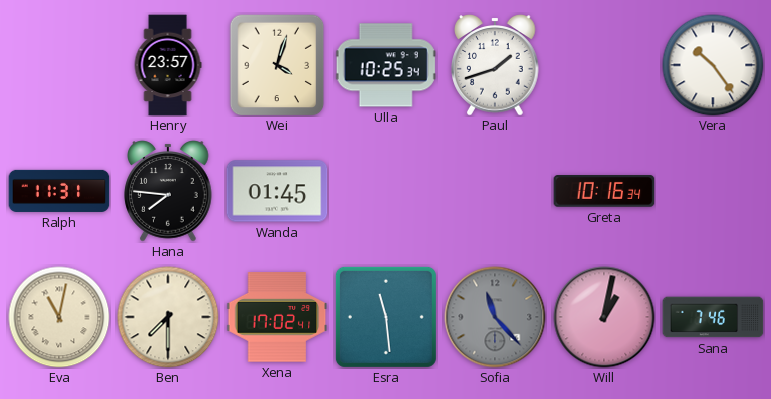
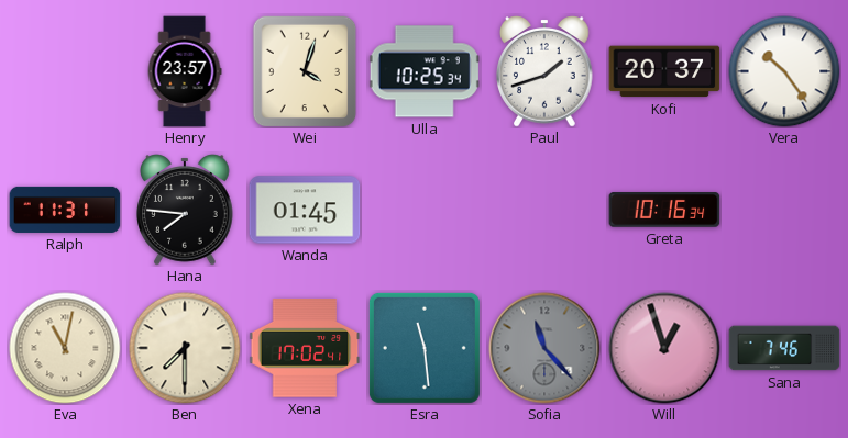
Kofi: none -> 20:37 (664, 71)
Will: 1:02 -> 12:57 (664, 348)
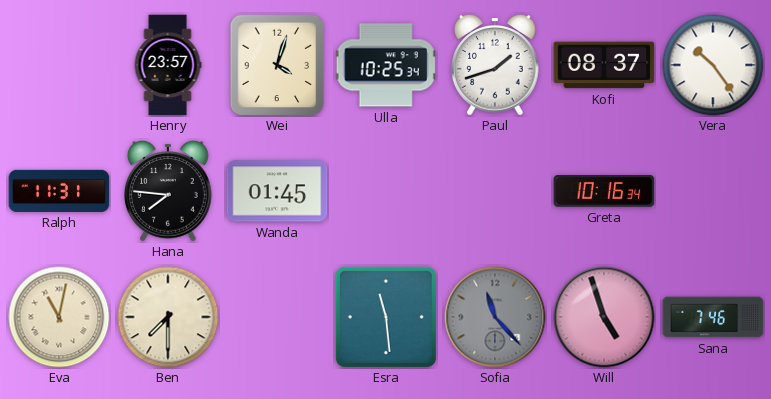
Kofi: 20:37 -> 08:37 (604, 65)
Xena: 17:02 -> none (305, 348)
Will: 12:57 -> 4:57 (604, 317)
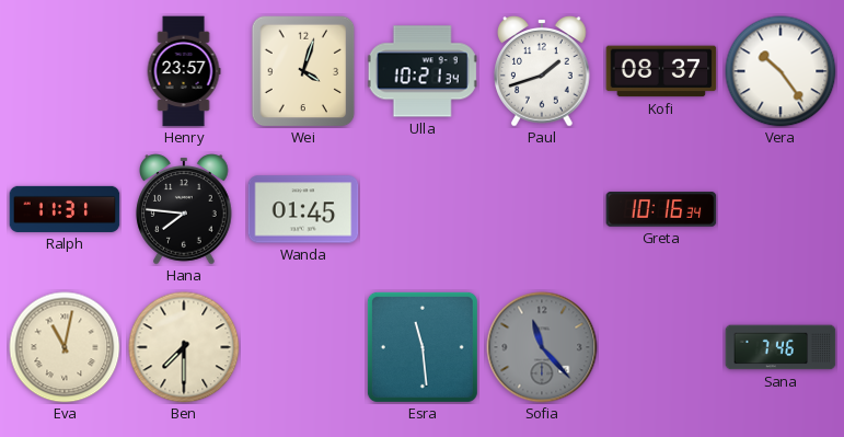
Ulla: 10:25 -> 10:21 (423, 71)
Will: 4:57 -> none (604, 317)
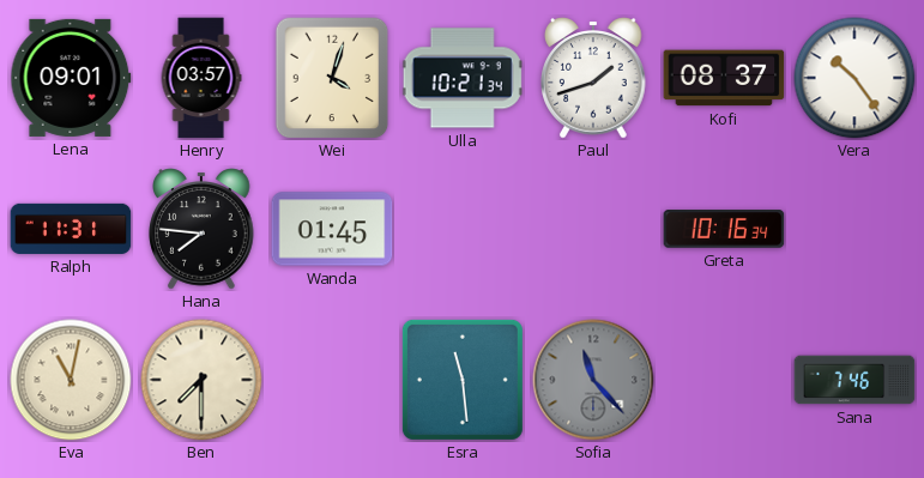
Lena: none -> 09:01 (71, 78)
Henry: 23:57 -> 03:57 (201, 78)
